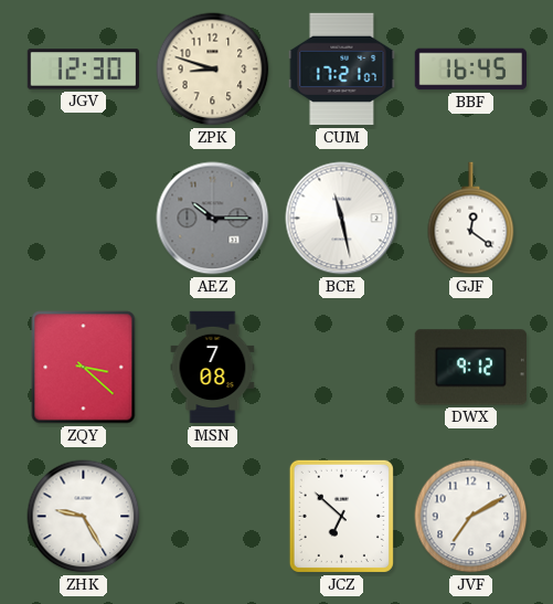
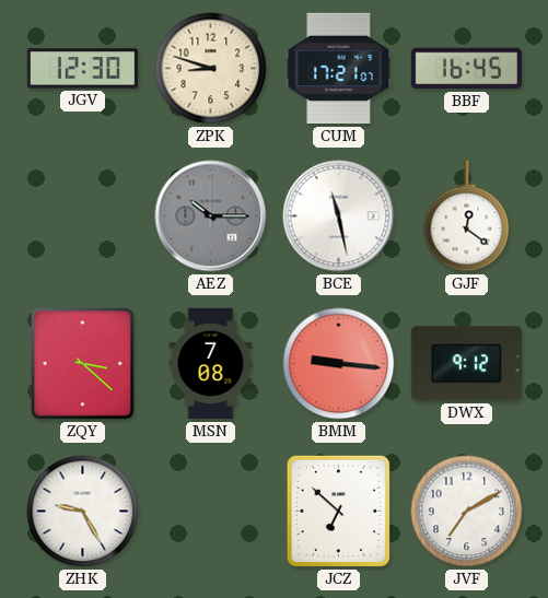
BMM: none -> 9:16 (339, 364)
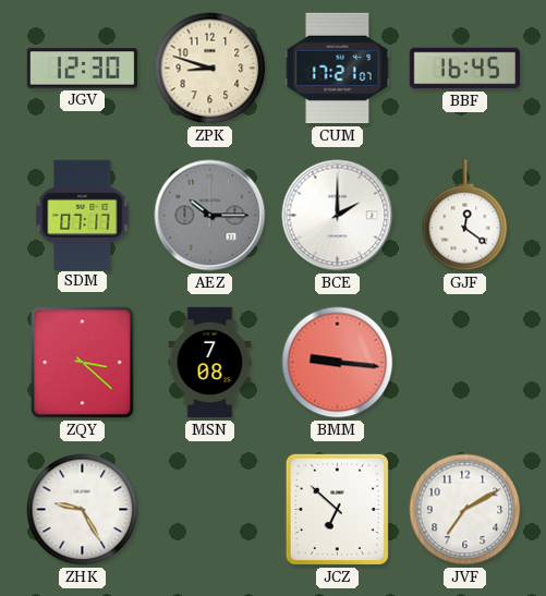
SDM: none -> 07:17 (83, 215)
BCE: 11:28 -> 2:00 (338, 216)
DWX: 9:12 -> none (466, 364)
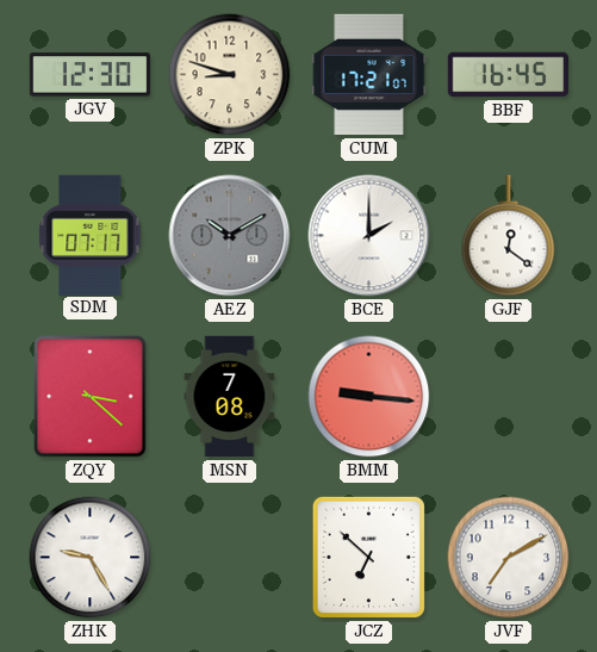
AEZ: 10:15 -> 10:10 (230, 236)
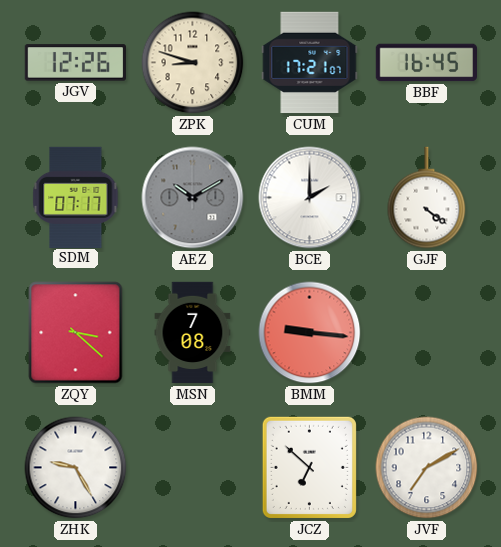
JGV: 12:30 -> 12:26 (75, 63)
GJF: 12:21 -> 4:21 (427, 198)
